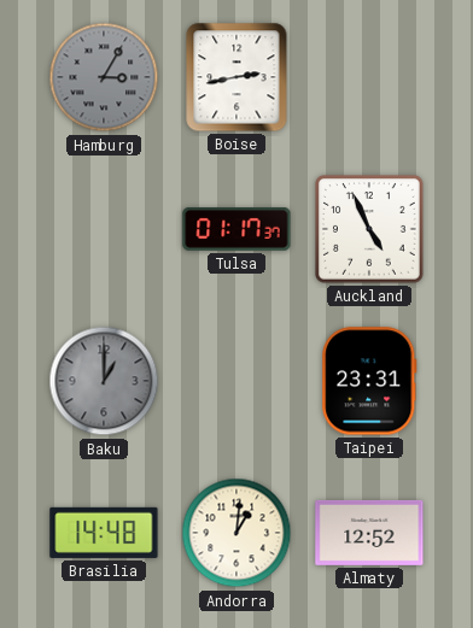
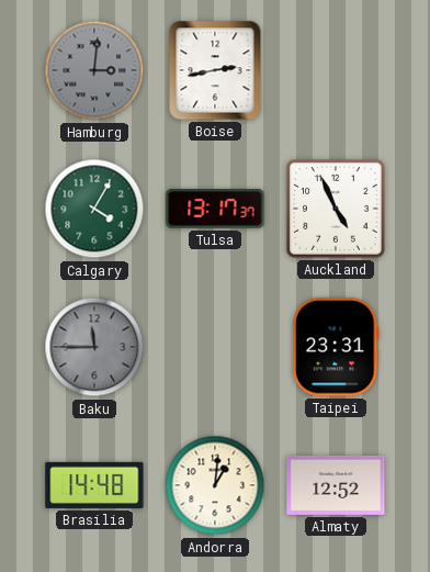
Hamburg: 3:05 -> 3:01 (94, 70)
Calgary: none -> 4:05 (94, 209)
Tulsa: 01:17 -> 13:17 (215, 210)
Baku: 1:00 -> 11:45 (94, 347)
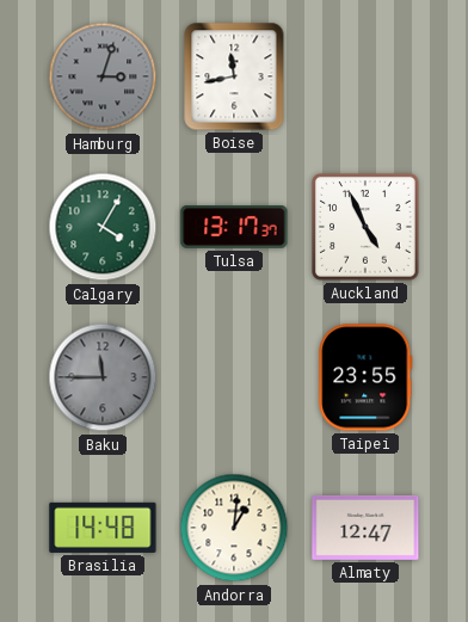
Hamburg: 3:01 -> 3:03 (103, 76)
Boise: 2:43 -> 11:43 (234, 76)
Taipei: 23:31 -> 23:55 (365, 377)
Almaty: 12:52 -> 12:47 (365, 528)
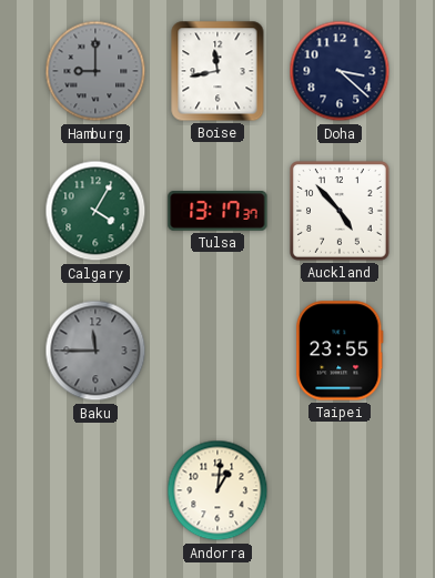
Hamburg: 3:03 -> 9:00 (95, 71)
Doha: none -> 3:22 (340, 71)
Auckland: 4:56 -> 4:53 (341, 212)
Brasilia: 14:48 -> none (103, 528)
Almaty: 12:47 -> none (365, 528)
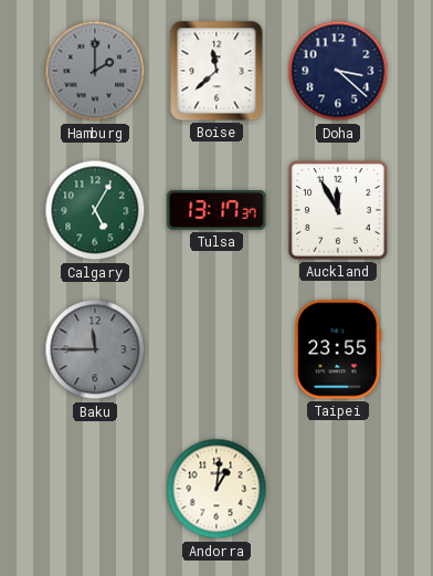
Hamburg: 9:00 -> 2:00 (95, 71)
Boise: 11:43 -> 11:38 (216, 71)
Calgary: 4:05 -> 5:05 (95, 210)
Auckland: 4:53 -> 11:55 (339, 211)
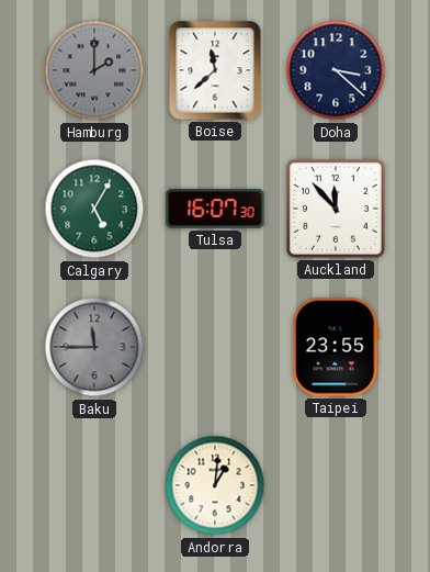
Tulsa: 13:17 -> 16:07 (215, 210)
Auckland: 11:55 -> 11:53 (337, 210)
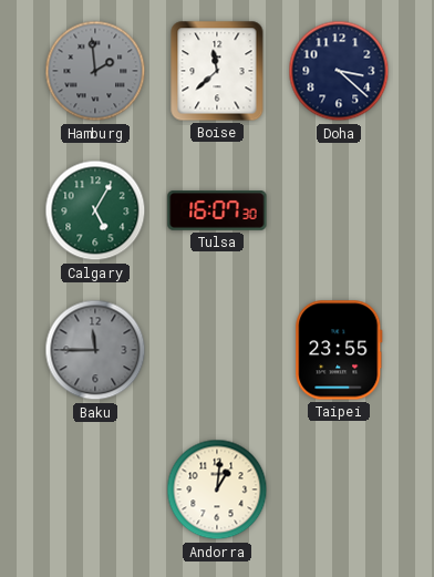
Hamburg: 2:00 -> 1:59 (95, 71)
Auckland: 11:53 -> none (337, 210)
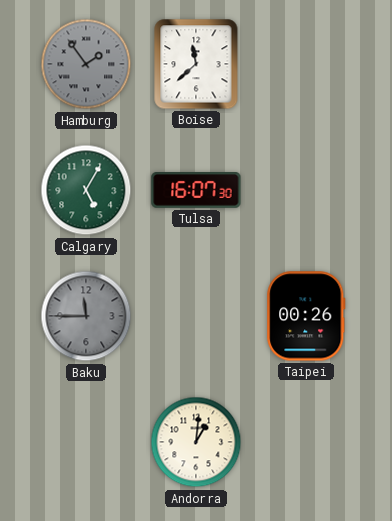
Hamburg: 1:59 -> 1:54 (86, 64)
Doha: 3:22 -> none (339, 71)
Taipei: 23:55 -> 00:26 (306, 316)
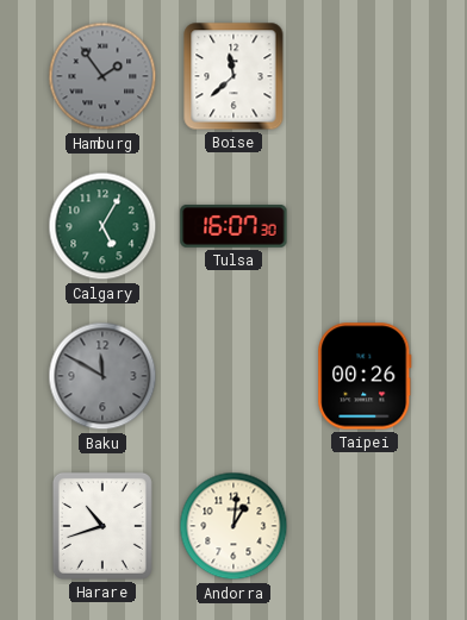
Baku: 11:45 -> 11:50 (102, 376)
Harare: none -> 10:42 (102, 526)
